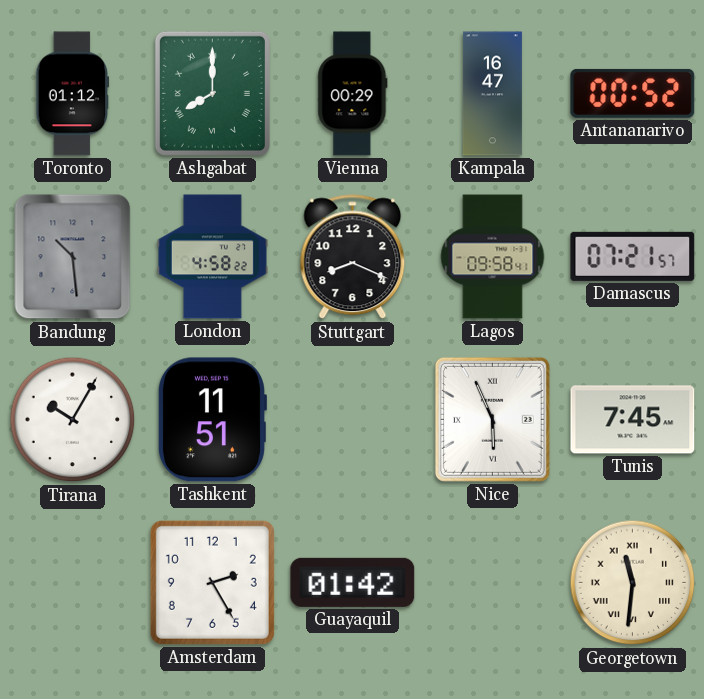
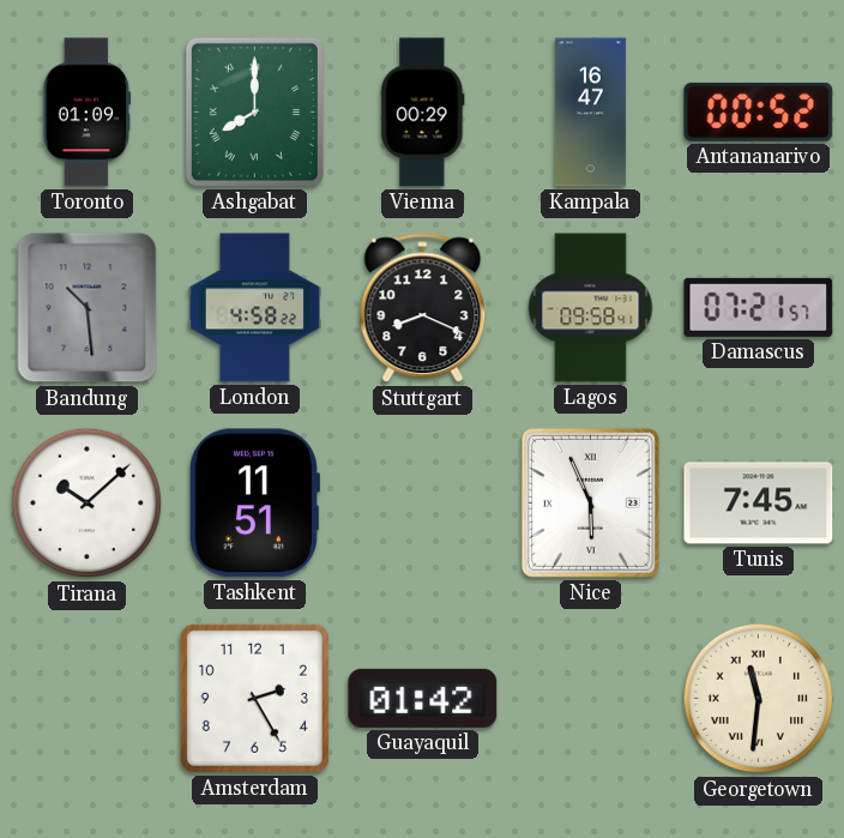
Toronto: 01:12 -> 01:09 (88, 113)
Tirana: 10:05 -> 10:08 (88, 504)
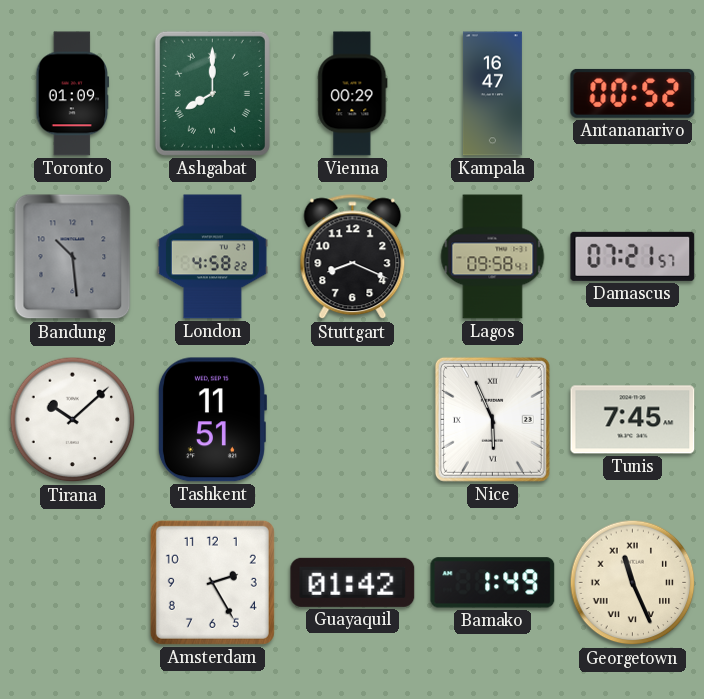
Bamako: none -> 1:49 (493, 583)
Georgetown: 11:31 -> 11:26 (633, 583)
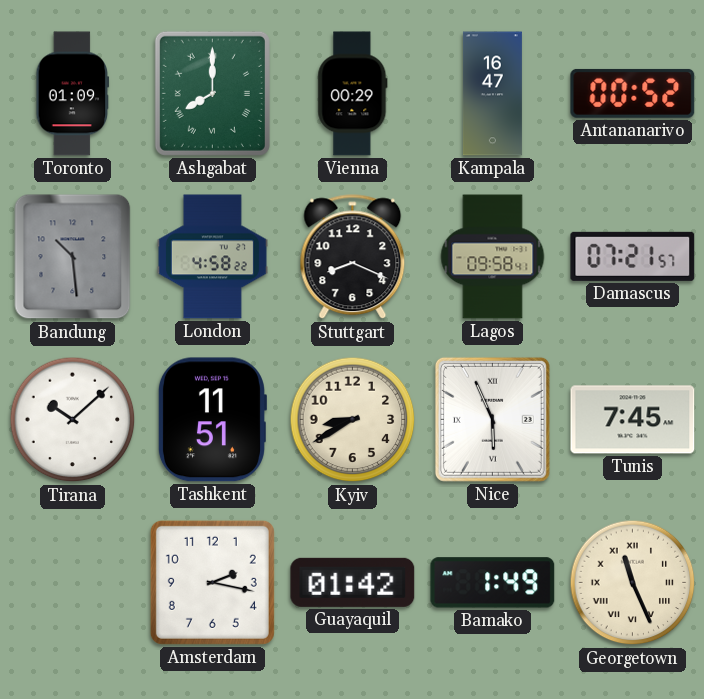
Kyiv: none -> 8:40 (353, 420)
Amsterdam: 2:25 -> 2:17 (212, 582)
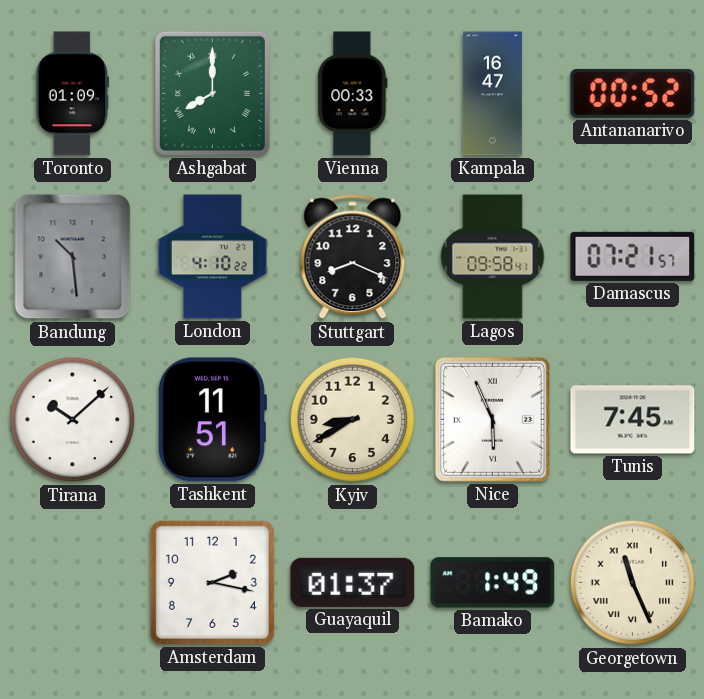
Vienna: 00:29 -> 00:33 (353, 94)
London: 4:58 -> 4:10 (212, 257)
Guayaquil: 01:42 -> 01:37 (353, 582)
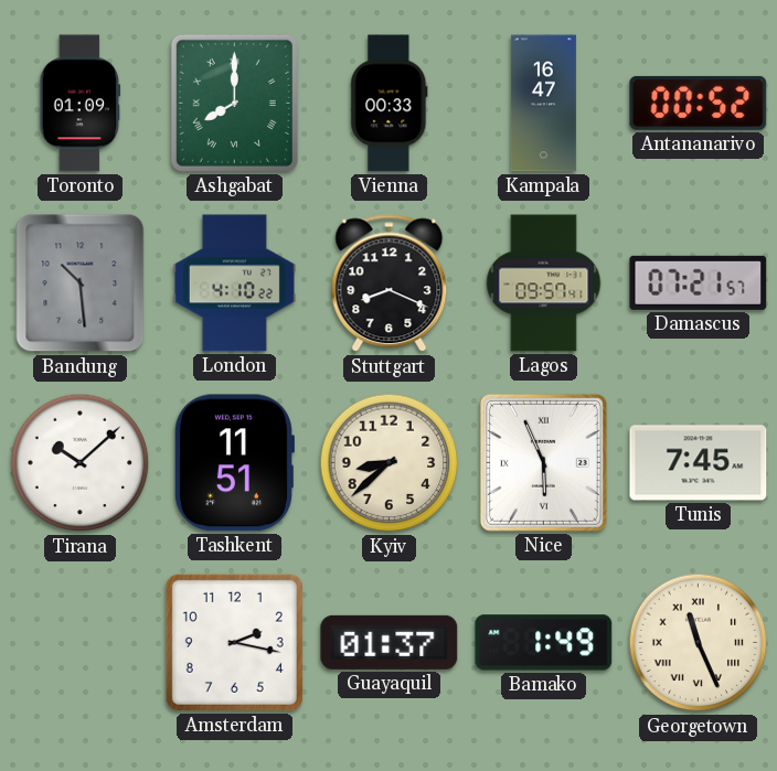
Lagos: 09:58 -> 09:57 (544, 283)
Kyiv: 8:40 -> 8:38 (390, 463)
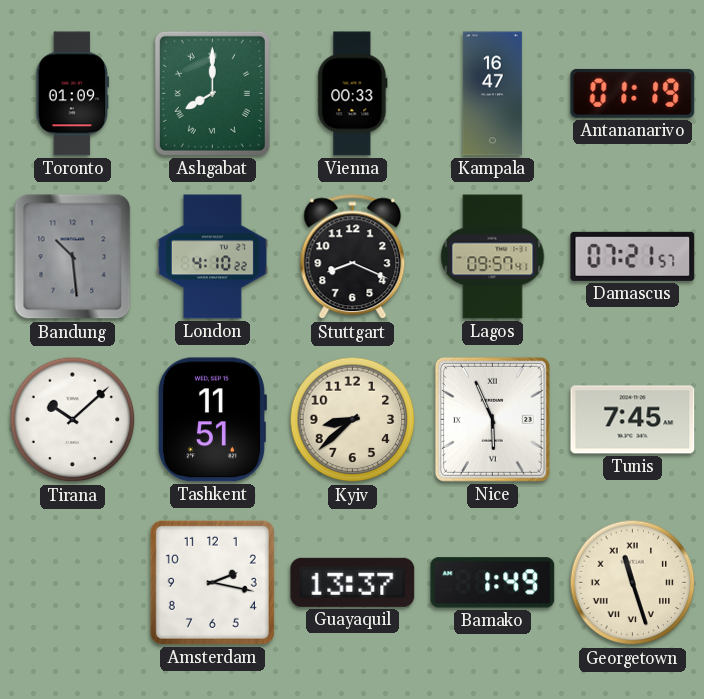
Antananarivo: 00:52 -> 01:19 (633, 93)
Guayaquil: 01:37 -> 13:37 (353, 582)
Georgetown: 11:26 -> 11:27 (633, 583)
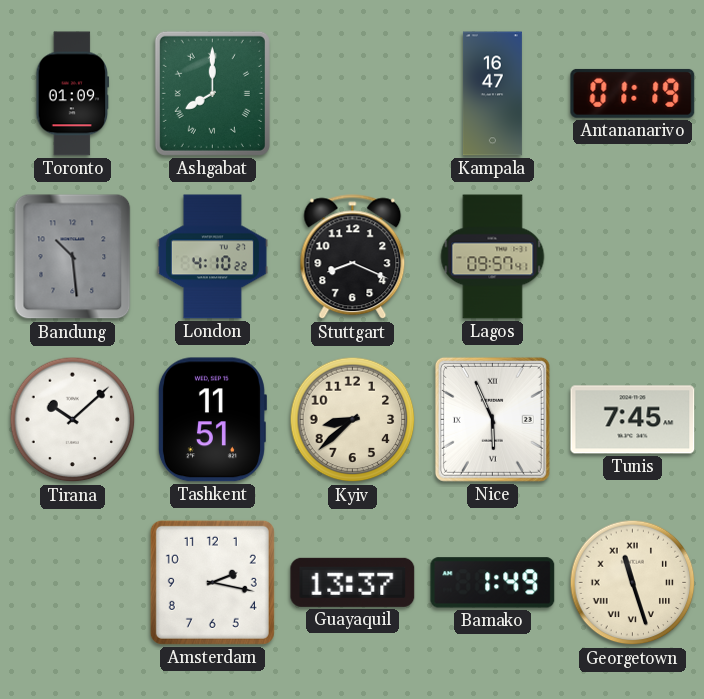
Vienna: 00:33 -> none (353, 94)
Damascus: 07:21 -> none (633, 256)
